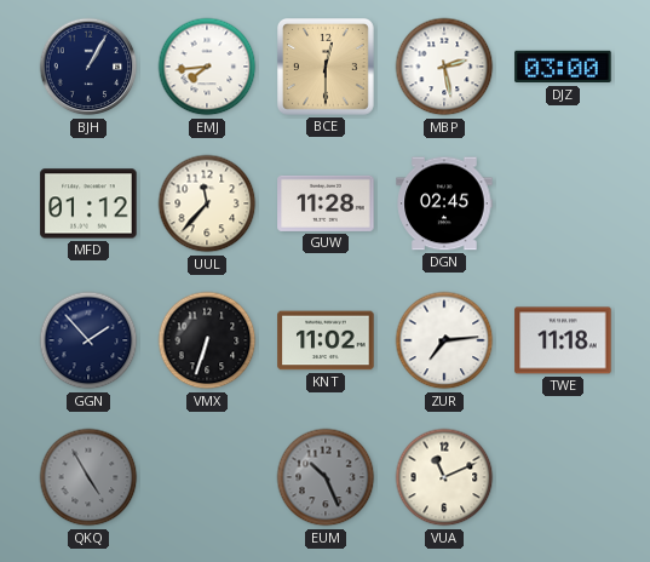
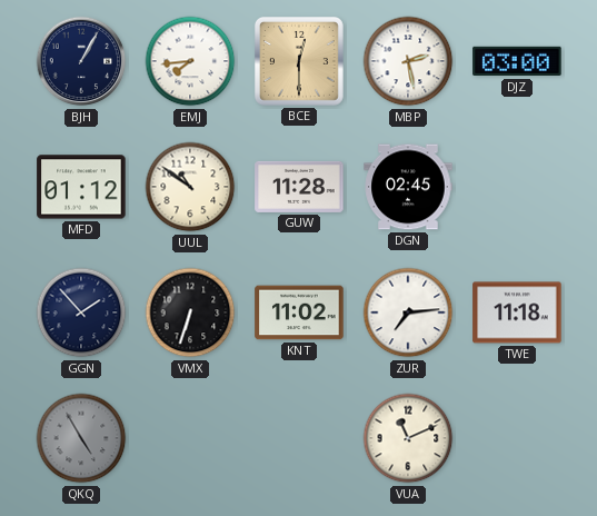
UUL: 11:37 -> 10:51 (190, 187)
EUM: 10:26 -> none (326, 477)
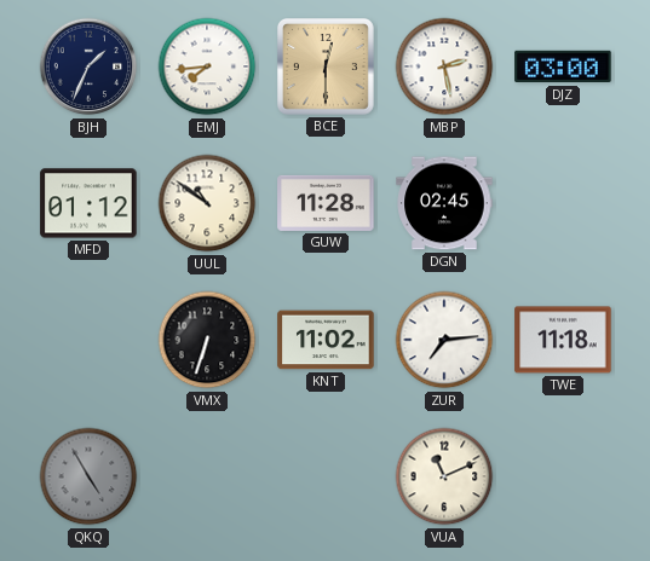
BJH: 1:05 -> 1:34 (88, 66)
GGN: 1:53 -> none (81, 312)
